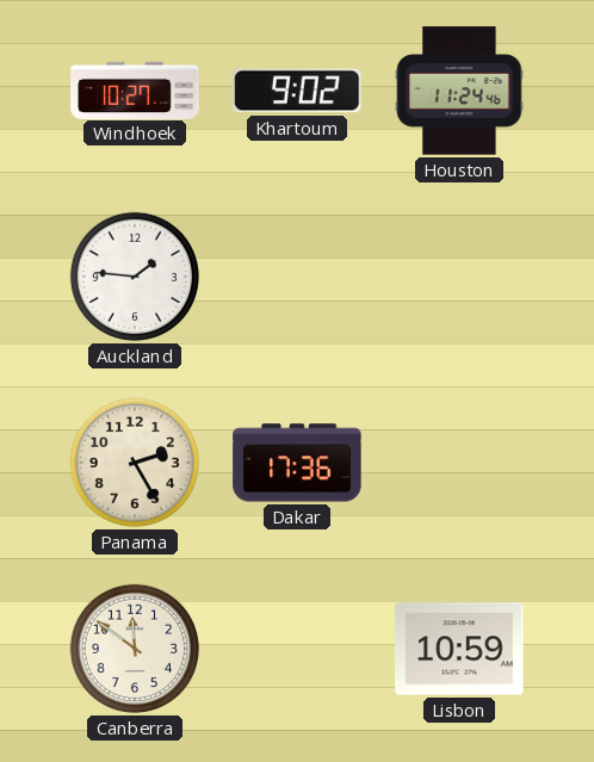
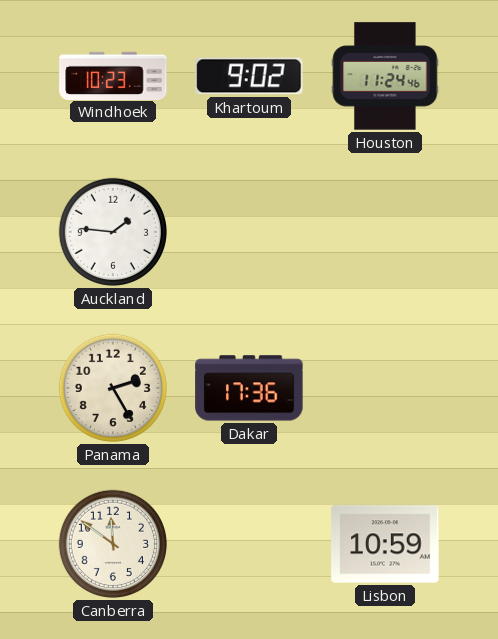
Windhoek: 10:27 -> 10:23 (113, 75)
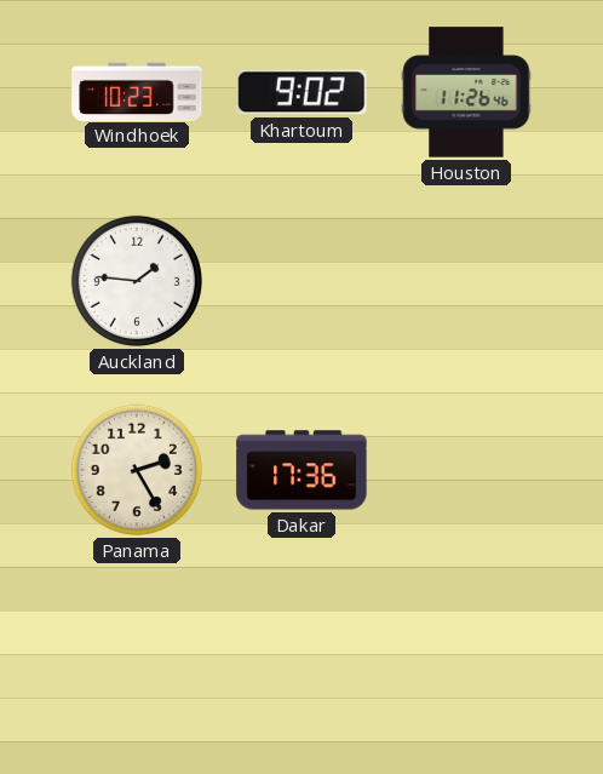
Houston: 11:24 -> 11:26 (466, 92)
Canberra: 11:51 -> none (113, 544)
Lisbon: 10:59 -> none (385, 544)
